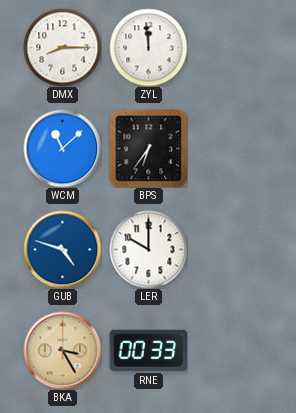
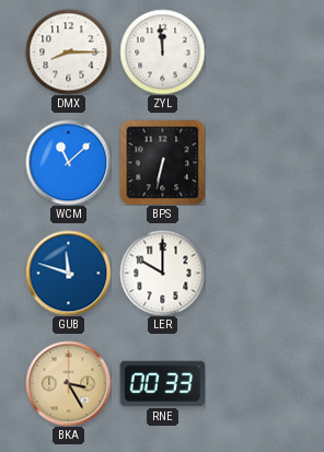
BPS: 6:36 -> 6:32 (162, 162)
GUB: 4:48 -> 11:48 (68, 273)
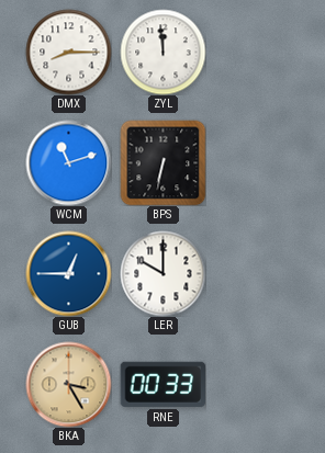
WCM: 11:08 -> 11:12 (68, 162)
GUB: 11:48 -> 12:45 (68, 273)
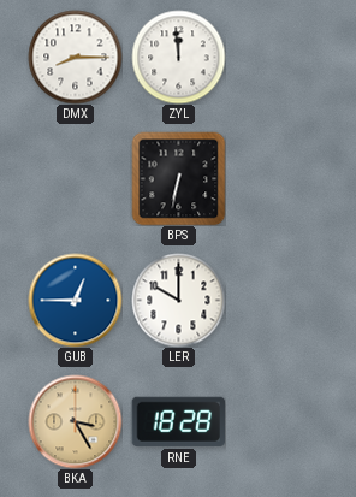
WCM: 11:12 -> none (68, 162)
RNE: 00:33 -> 18:28 (178, 421)
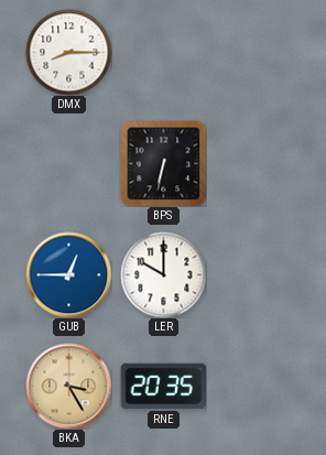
ZYL: 11:59 -> none (178, 57)
RNE: 18:28 -> 20:35 (163, 386)
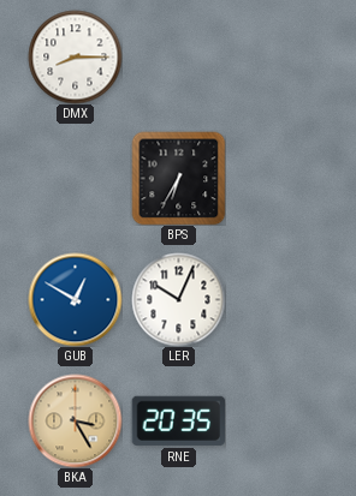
BPS: 6:32 -> 6:35 (178, 178)
GUB: 12:45 -> 12:50 (75, 299)
LER: 10:00 -> 10:04 (178, 299)
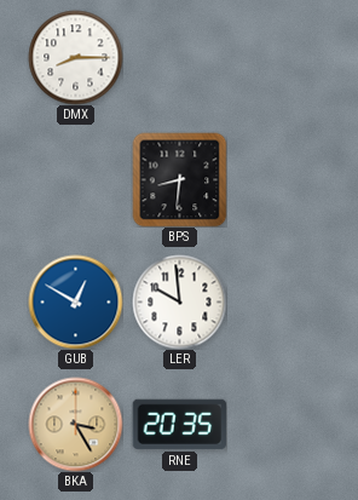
BPS: 6:35 -> 8:31 (179, 179)
LER: 10:04 -> 9:59 (179, 301)
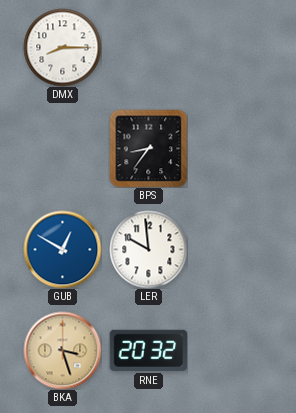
BPS: 8:31 -> 8:36 (148, 148)
BKA: 3:25 -> 3:27 (62, 350)
RNE: 20:35 -> 20:32 (148, 350)
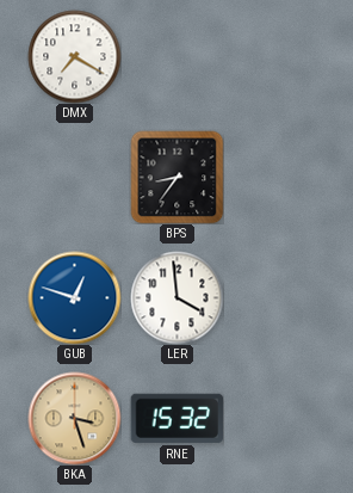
DMX: 8:15 -> 7:20 (74, 56)
GUB: 12:50 -> 12:48 (74, 297)
LER: 9:59 -> 3:59 (176, 297)
RNE: 20:32 -> 15:32 (176, 418)
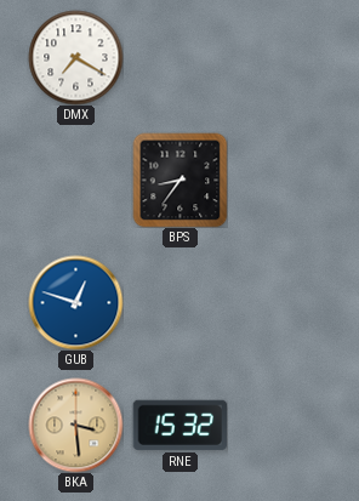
LER: 3:59 -> none (176, 297)
BKA: 3:27 -> 3:29 (75, 425)
